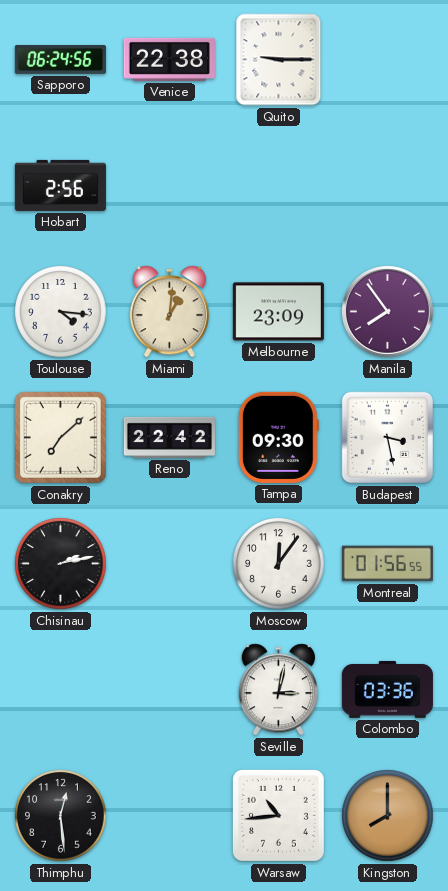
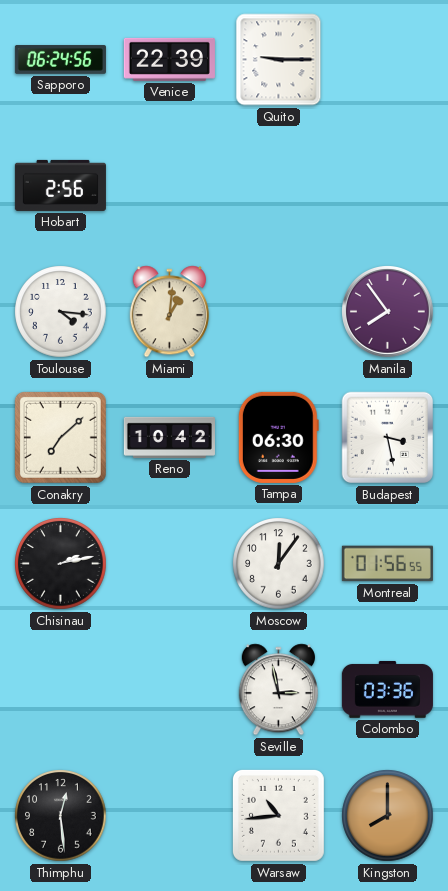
Venice: 22:38 -> 22:39 (169, 59)
Melbourne: 23:09 -> none (278, 312)
Reno: 22:42 -> 10:42 (169, 437)
Tampa: 09:30 -> 06:30 (278, 437)
Seville: 3:02 -> 2:58 (278, 690)
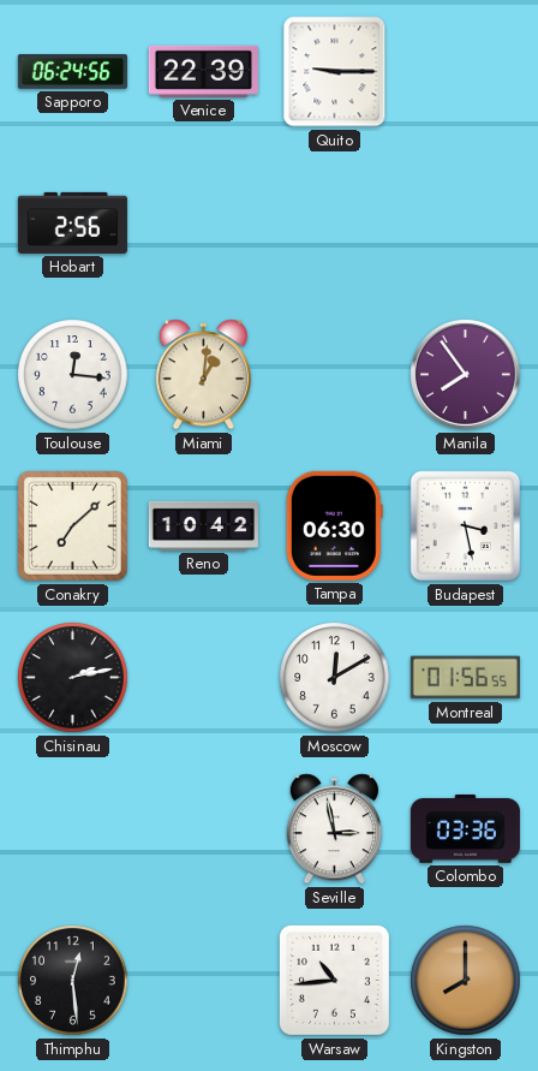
Toulouse: 4:16 -> 12:16 (73, 375)
Moscow: 12:06 -> 12:10 (335, 678)
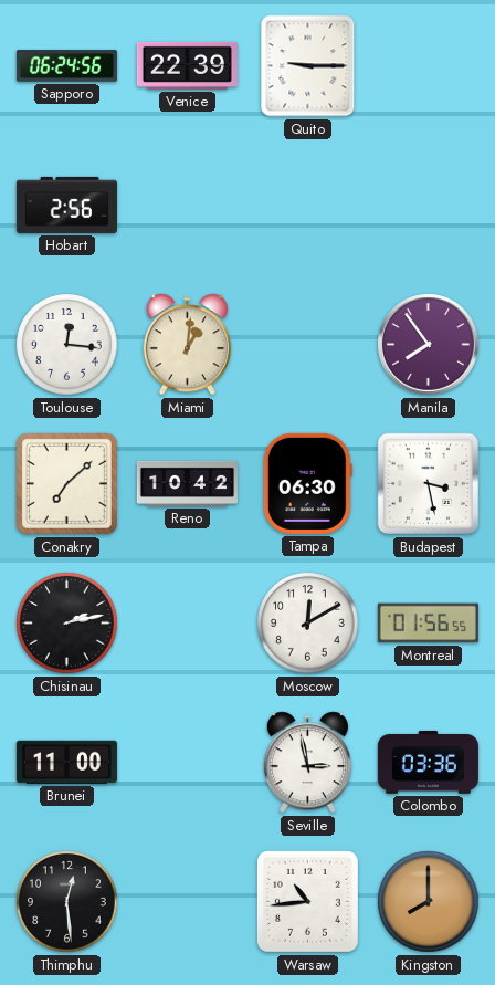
Brunei: none -> 11:00 (66, 762)
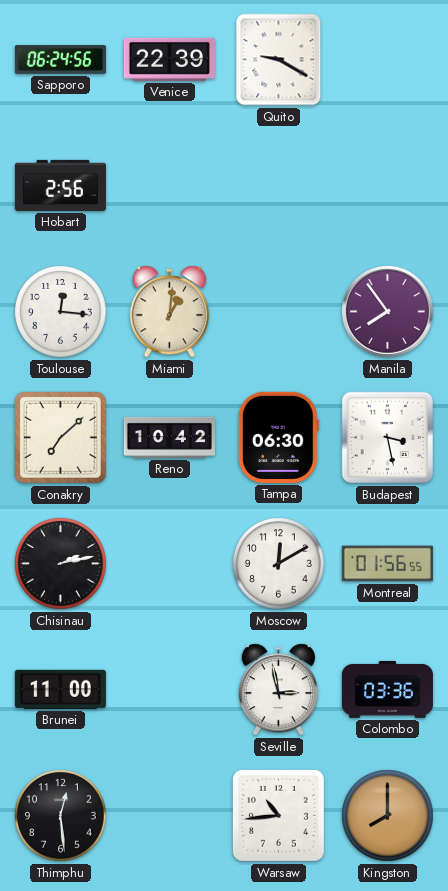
Quito: 9:15 -> 9:20 (279, 60)
